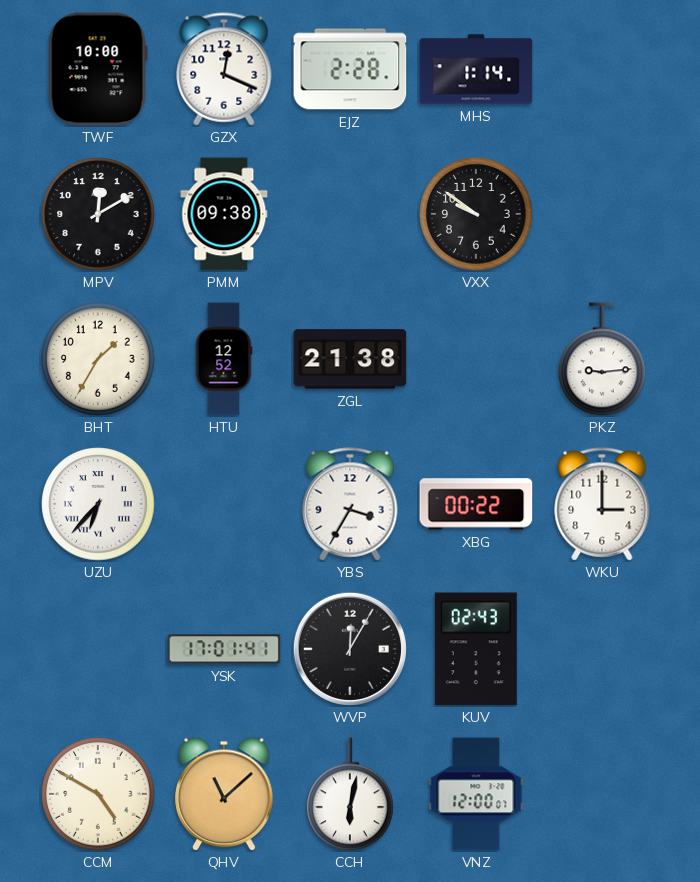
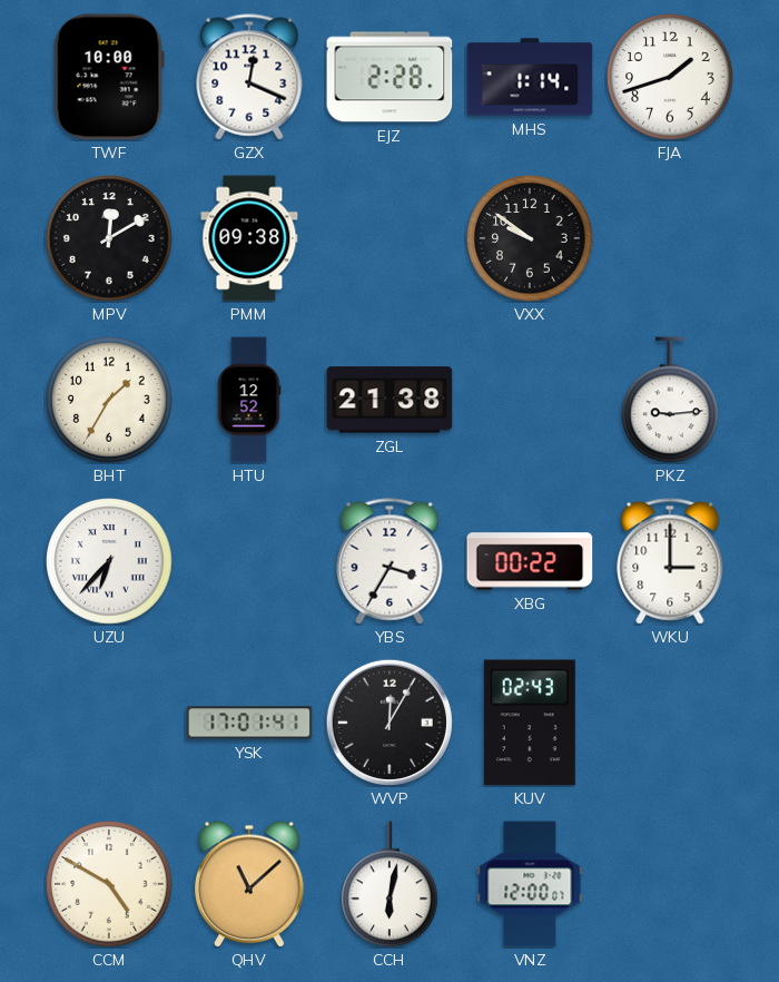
FJA: none -> 1:42 (670, 77)
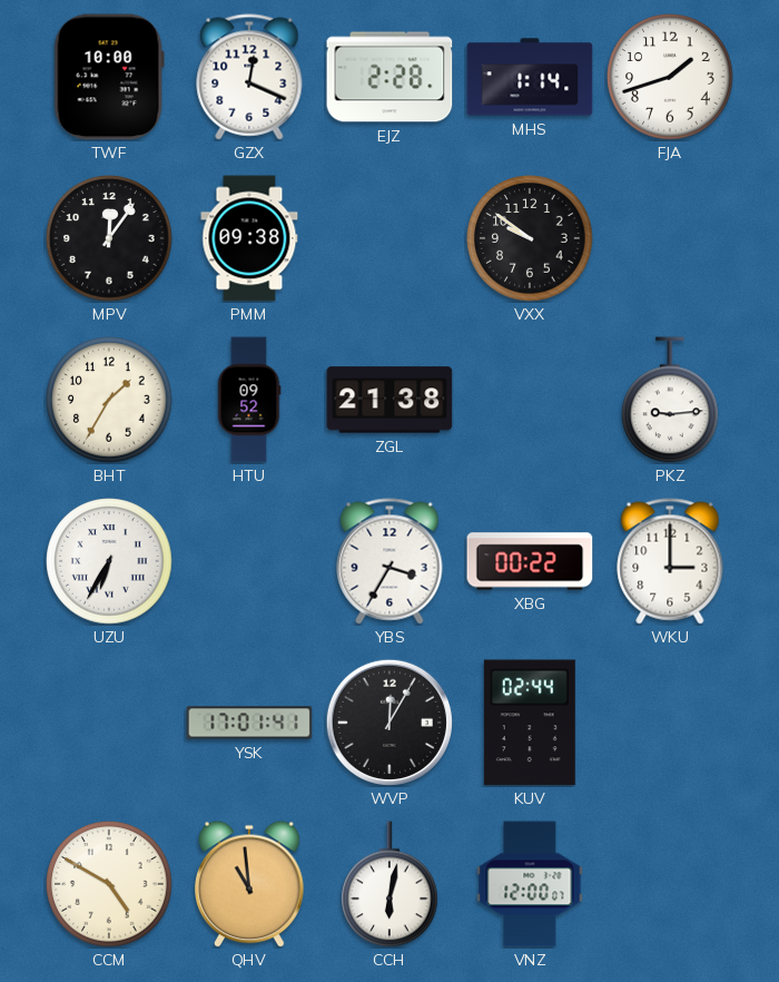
MPV: 12:10 -> 12:06 (109, 238)
HTU: 12:52 -> 09:52 (249, 400)
UZU: 6:37 -> 6:35 (109, 561)
KUV: 02:43 -> 02:44 (530, 723)
QHV: 11:08 -> 10:59 (249, 884)
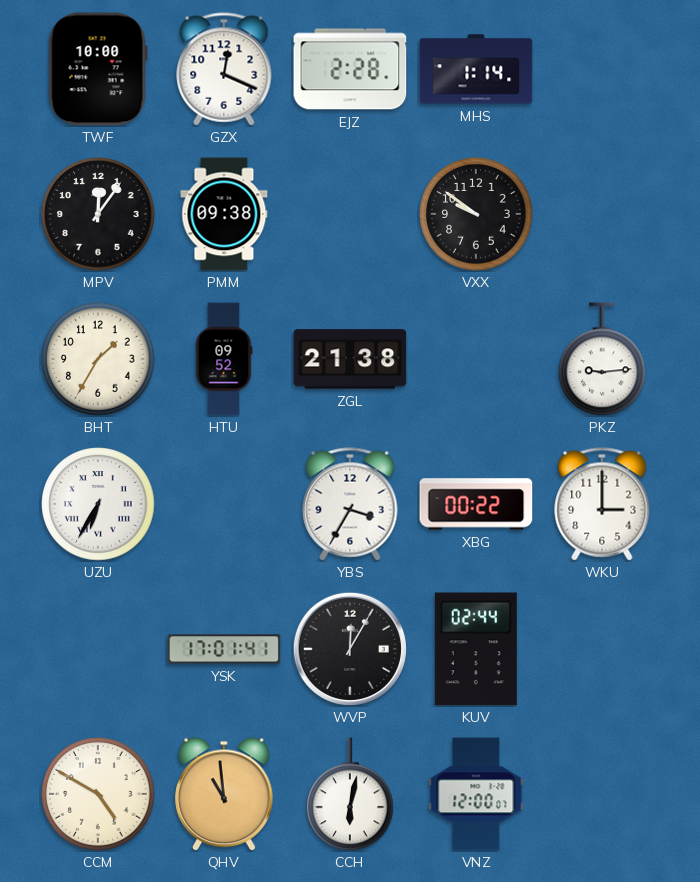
FJA: 1:42 -> none (670, 77)
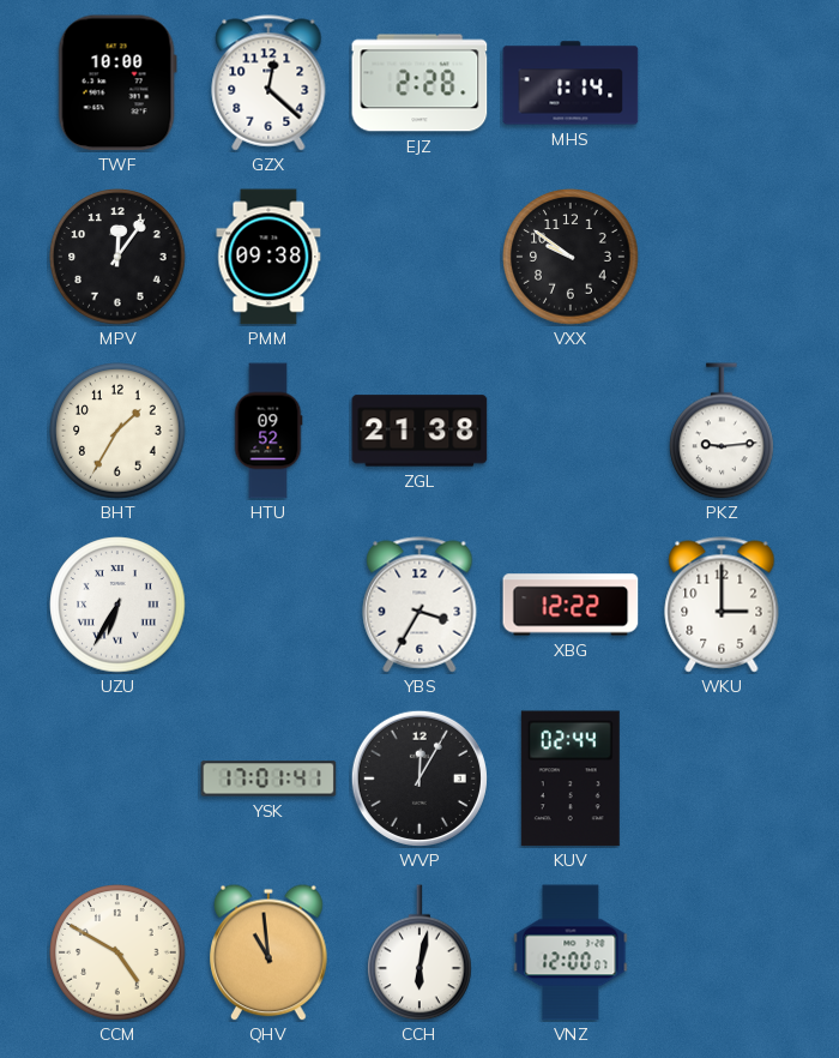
GZX: 12:19 -> 12:22 (268, 83)
XBG: 00:22 -> 12:22 (571, 605)
